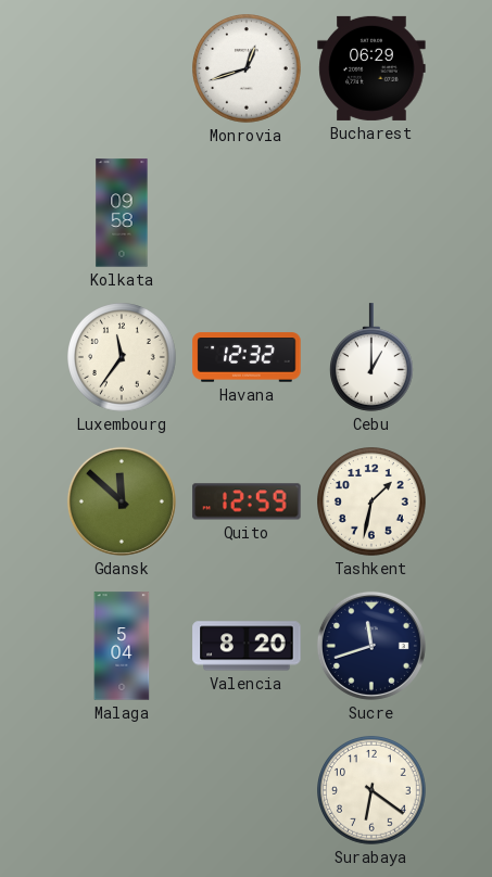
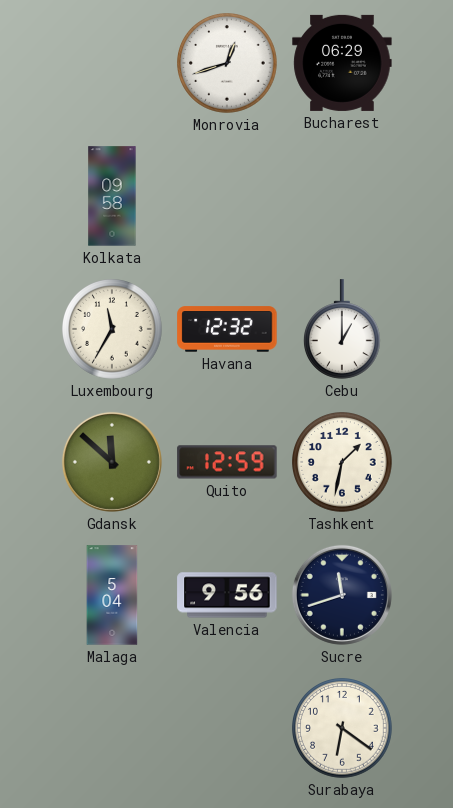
Luxembourg: 11:36 -> 11:35 (113, 330)
Valencia: 8:20 -> 9:56 (227, 595)
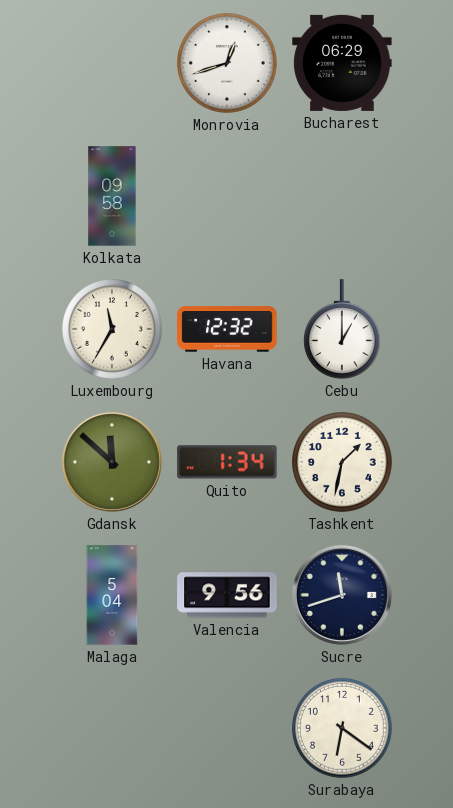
Quito: 12:59 -> 1:34 (227, 462)
